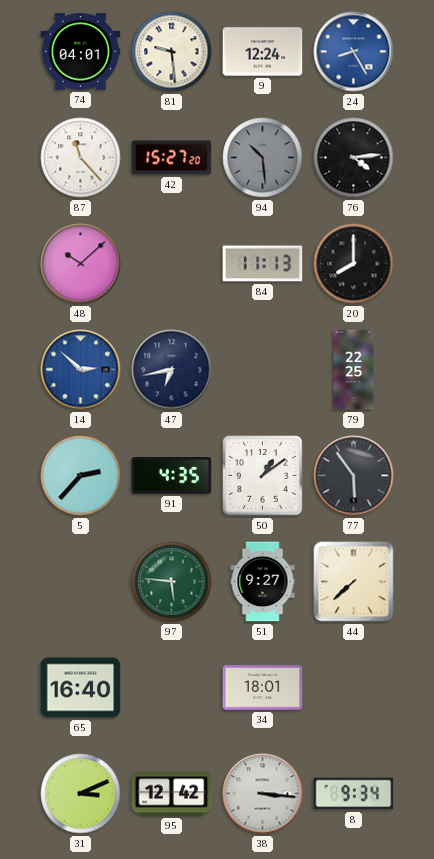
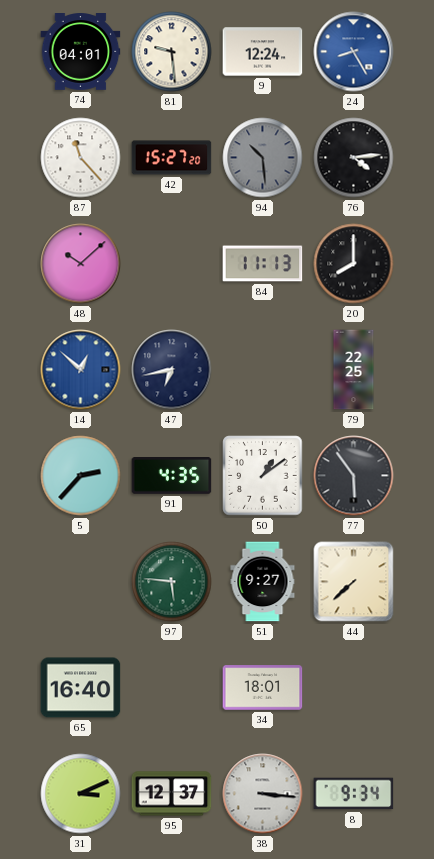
14: 2:52 -> 12:52 (81, 370)
95: 12:42 -> 12:37 (172, 794)
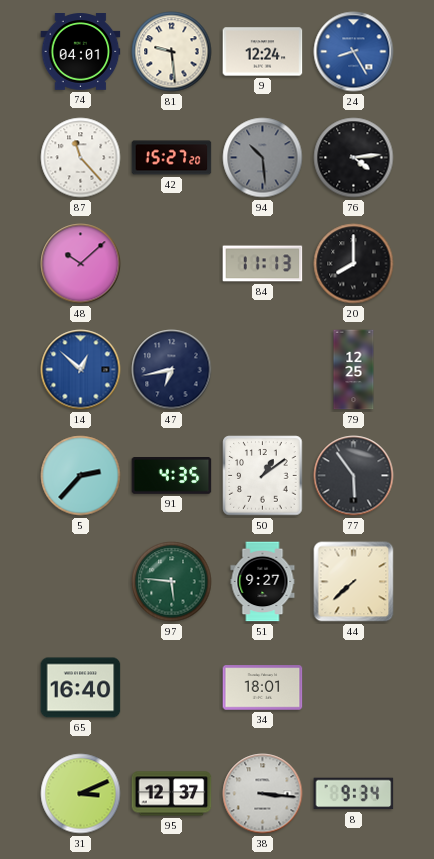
79: 22:25 -> 12:25 (354, 370)
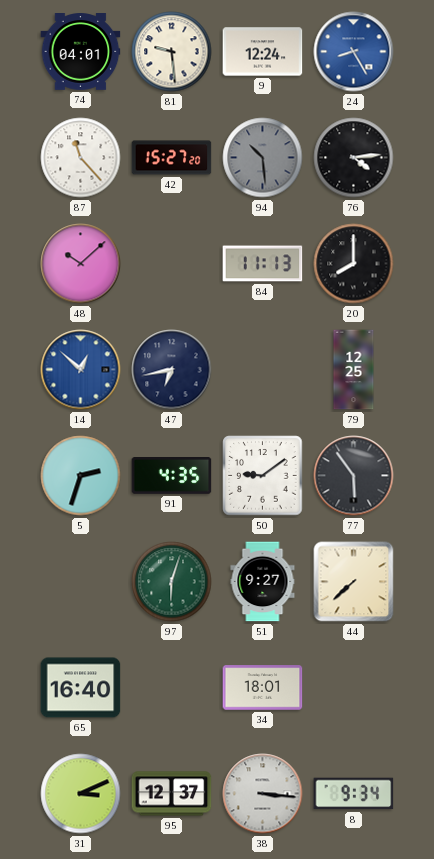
5: 2:37 -> 2:33 (81, 476)
50: 1:09 -> 9:09 (263, 476)
97: 5:46 -> 6:03 (172, 582)
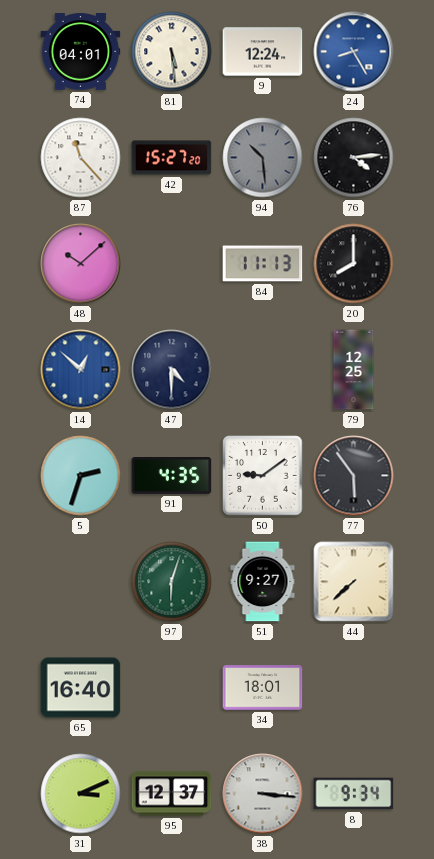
81: 9:29 -> 5:29 (172, 52)
47: 6:43 -> 4:30 (172, 370)
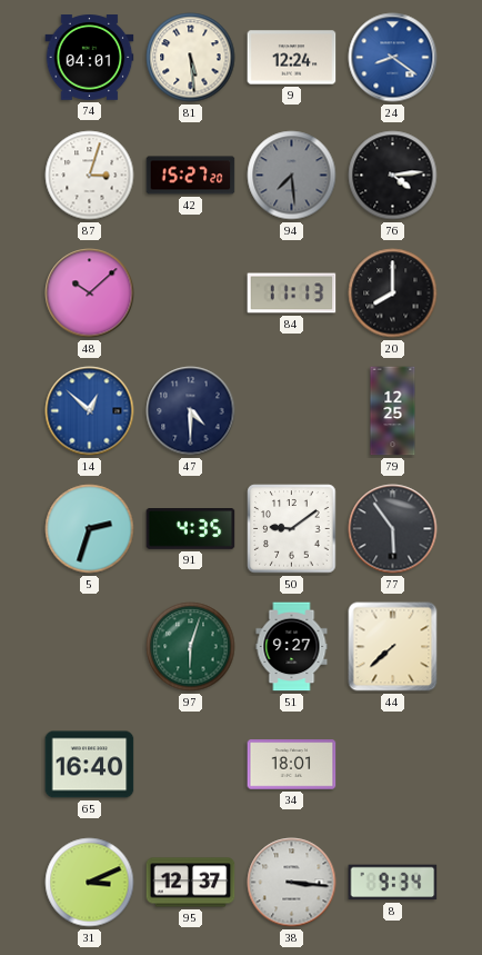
24: 8:25 -> 8:21 (393, 58)
87: 11:23 -> 3:03 (90, 176)
94: 10:29 -> 7:29 (292, 176)
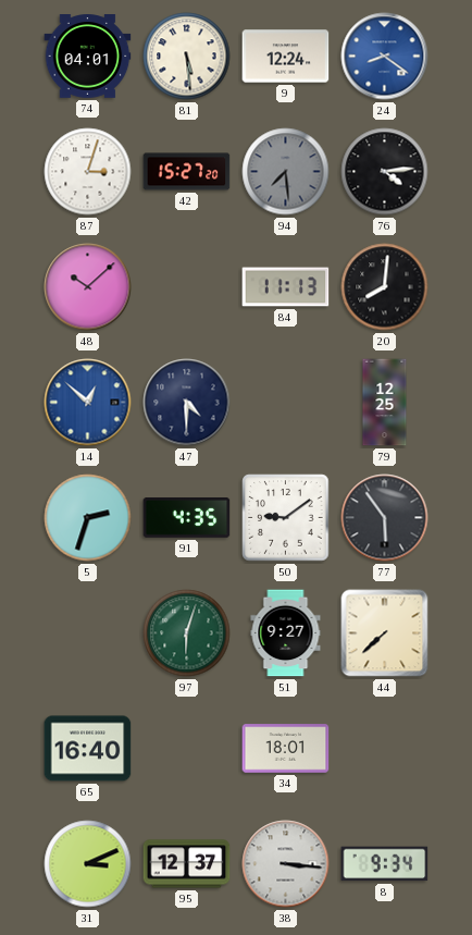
20: 8:00 -> 8:01 (385, 287)
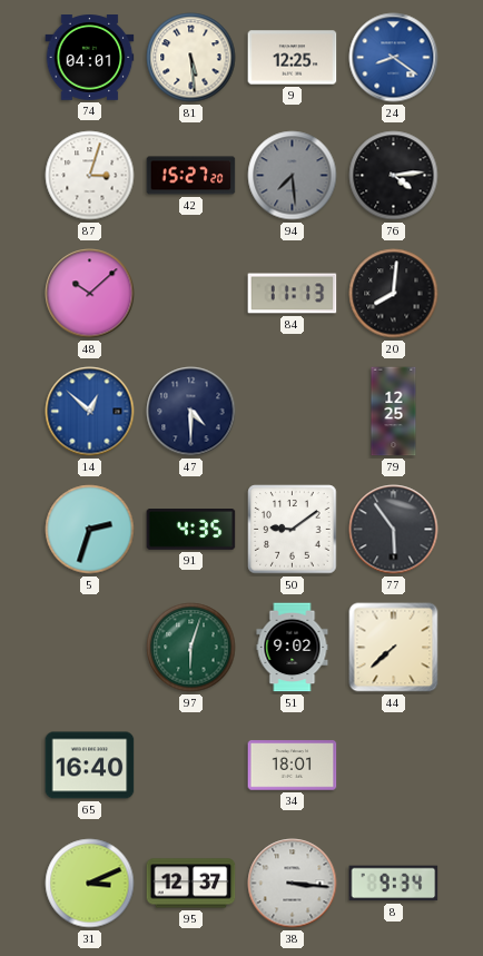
9: 12:24 -> 12:25 (293, 58)
51: 9:27 -> 9:02 (293, 648)
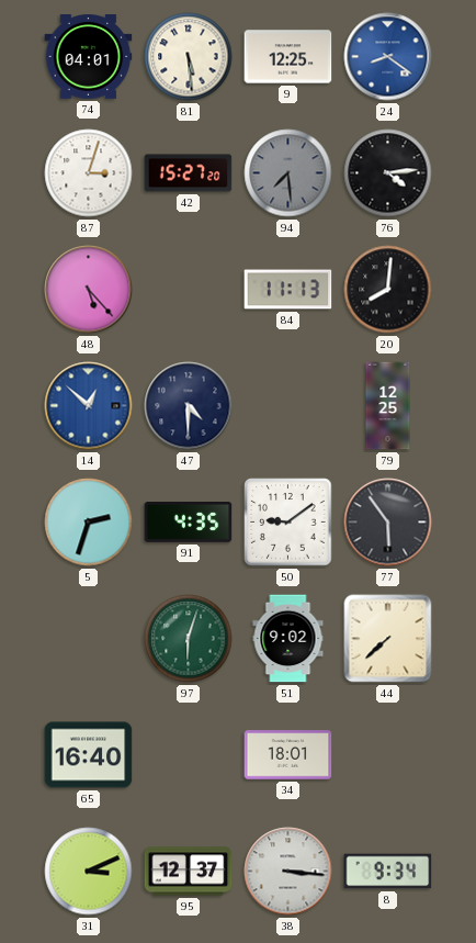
48: 10:08 -> 5:23 (89, 290)
